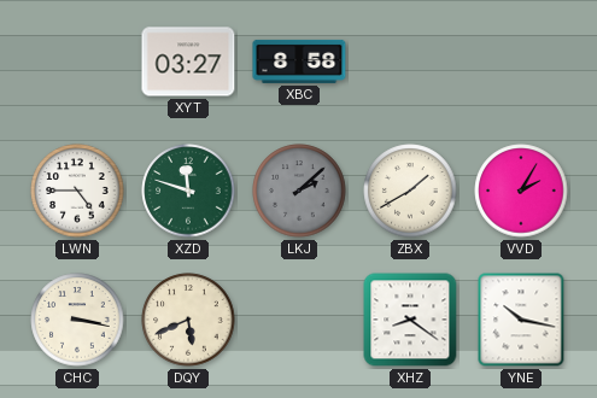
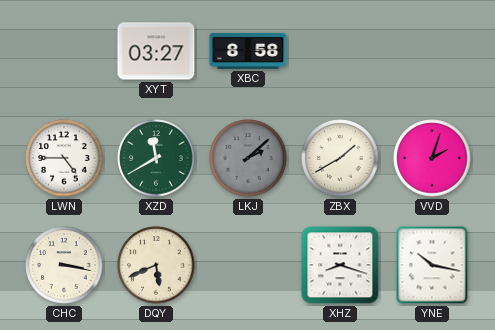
XZD: 11:48 -> 11:40 (156, 158)
VVD: 2:05 -> 2:03 (432, 158)
XHZ: 8:21 -> 8:18 (340, 265)
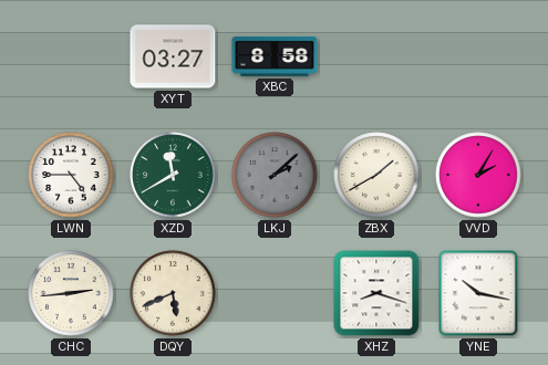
VVD: 2:03 -> 2:05 (478, 175)
CHC: 3:17 -> 2:44 (71, 293)
